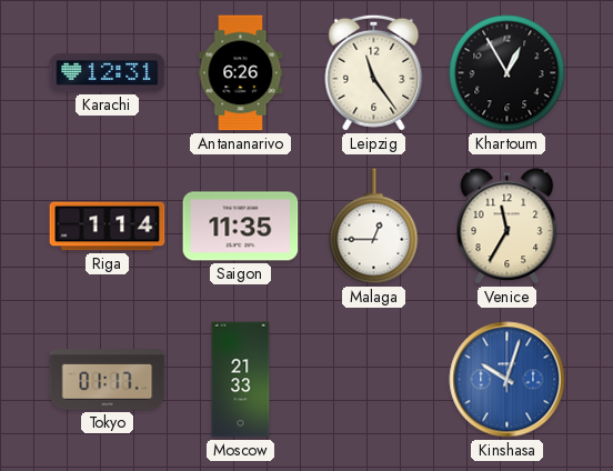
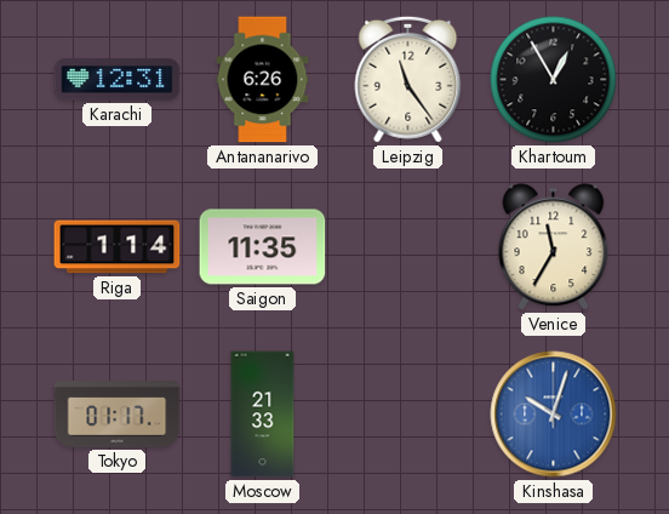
Malaga: 12:45 -> none (374, 227)
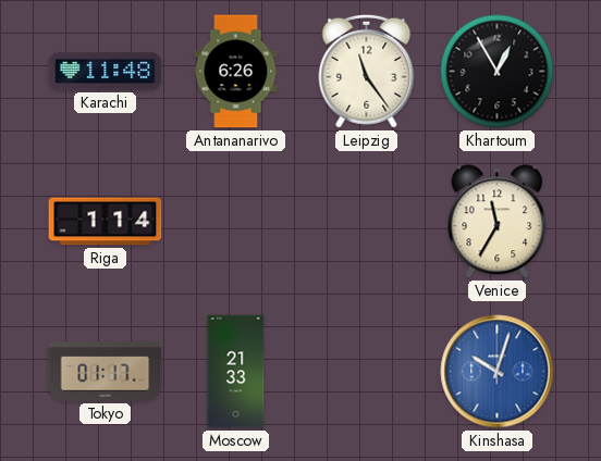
Karachi: 12:31 -> 11:48 (106, 72)
Saigon: 11:35 -> none (263, 247)
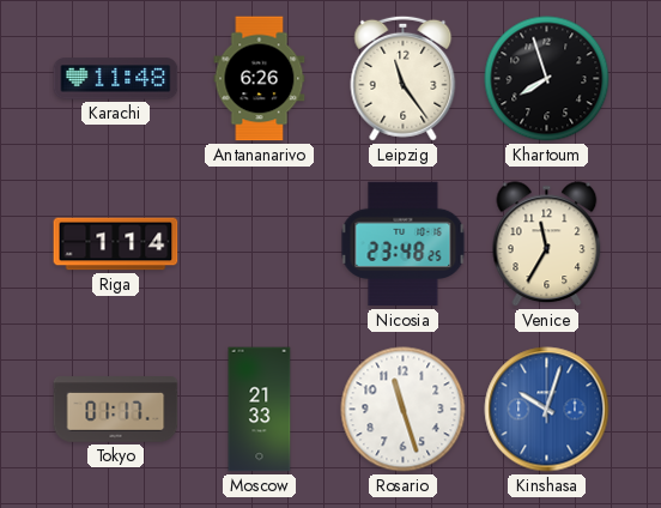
Khartoum: 12:55 -> 7:57 (547, 79)
Nicosia: none -> 23:48 (404, 244)
Rosario: none -> 11:27 (404, 410)
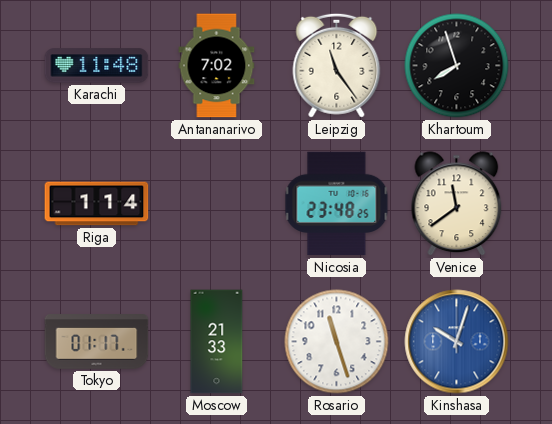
Antananarivo: 6:26 -> 7:02 (217, 66)
Venice: 11:35 -> 11:39 (457, 204)
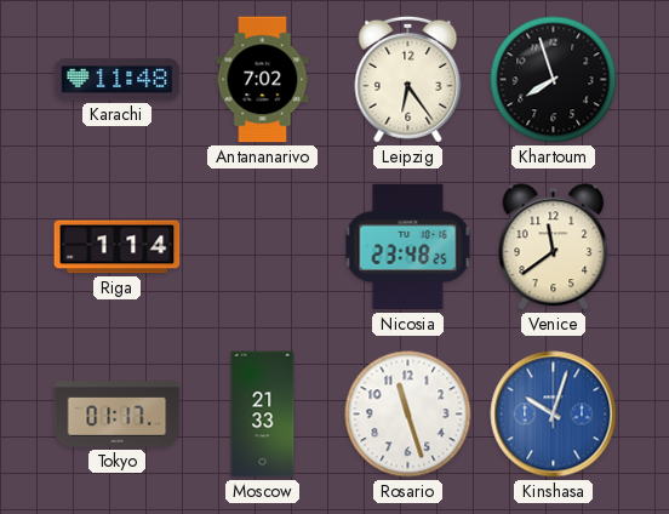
Leipzig: 11:24 -> 6:24 (408, 79)
